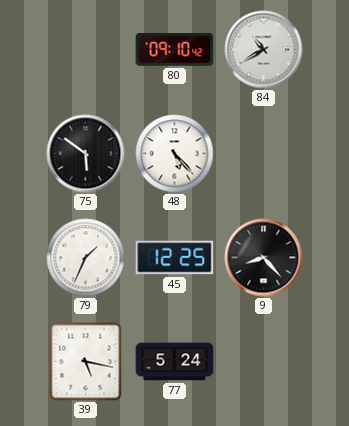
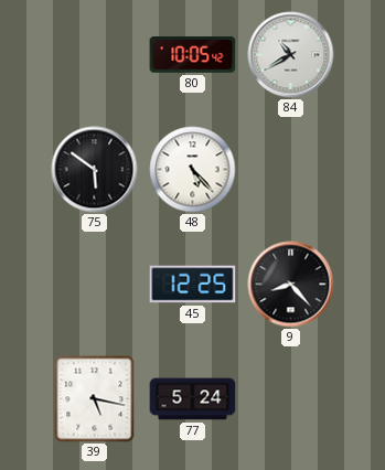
80: 09:10 -> 10:05 (193, 55)
79: 1:34 -> none (86, 258)
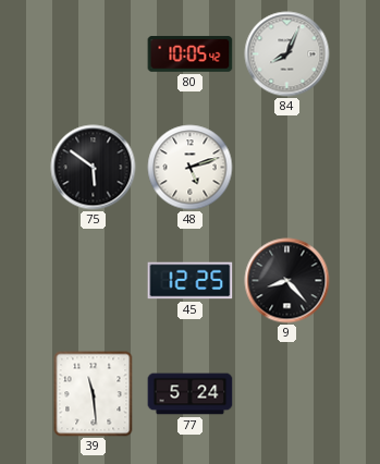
84: 10:40 -> 8:04 (287, 54)
48: 5:23 -> 5:12 (191, 168)
39: 5:17 -> 11:29 (94, 394)
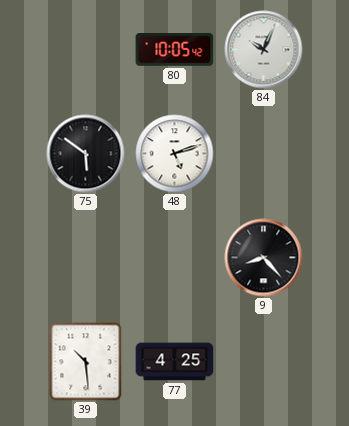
84: 8:04 -> 10:04 (264, 50)
45: 12:25 -> none (191, 281)
39: 11:29 -> 10:29 (86, 362)
77: 5:24 -> 4:25 (175, 362)
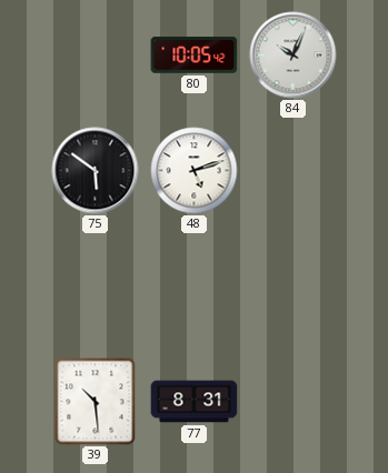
9: 8:23 -> none (264, 258)
77: 4:25 -> 8:31 (195, 402)
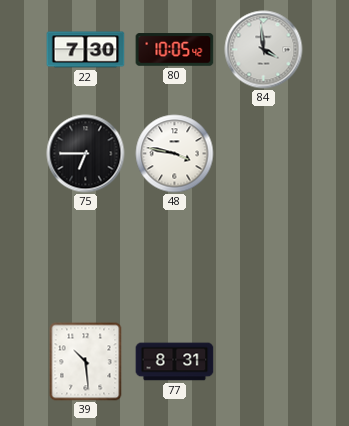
22: none -> 7:30 (86, 50)
84: 10:04 -> 3:59 (264, 50)
75: 5:51 -> 6:45 (86, 154)
48: 5:12 -> 3:47 (175, 154)
